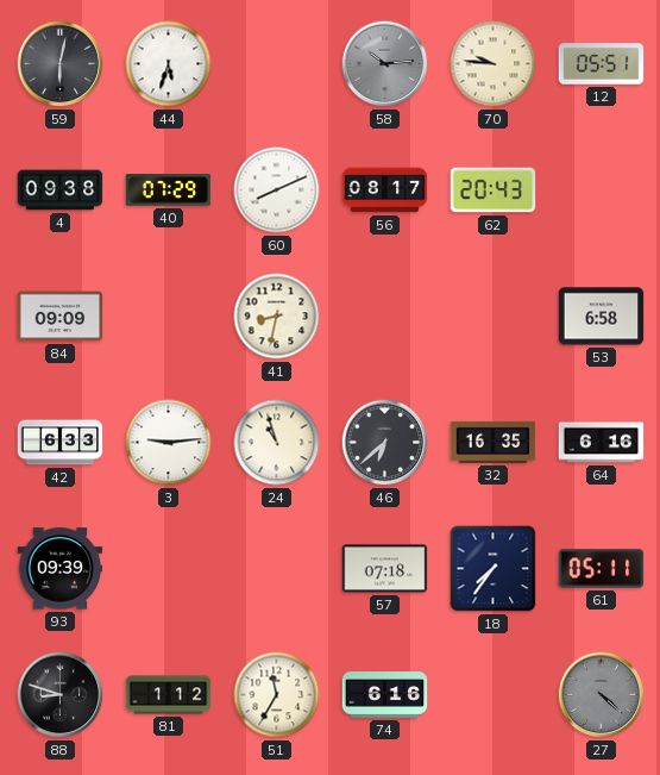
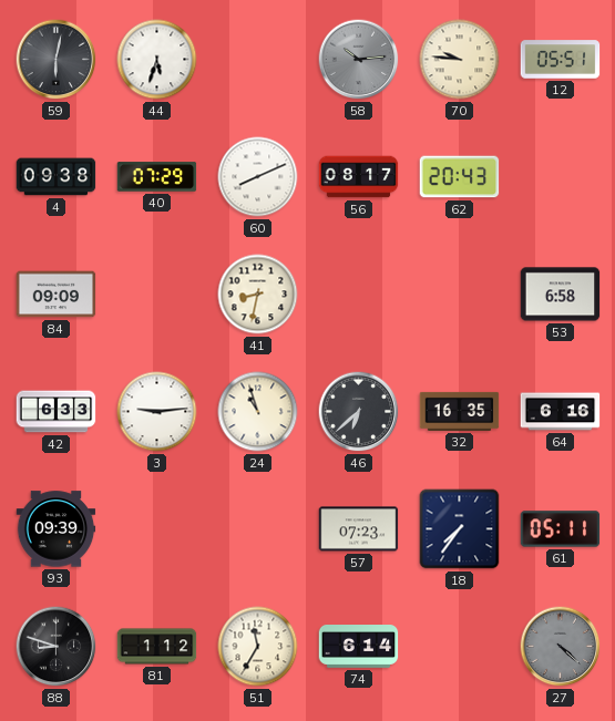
57: 07:18 -> 07:23 (359, 529)
74: 6:16 -> 6:14 (359, 647)
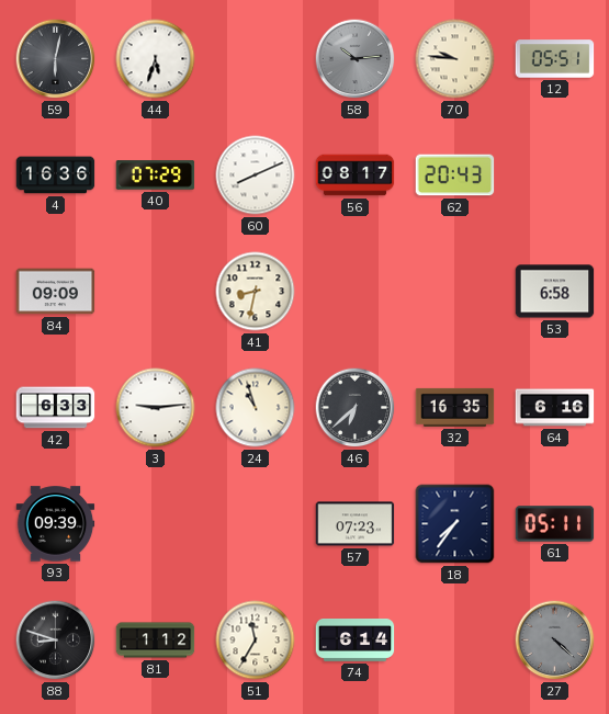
4: 09:38 -> 16:36 (56, 175)
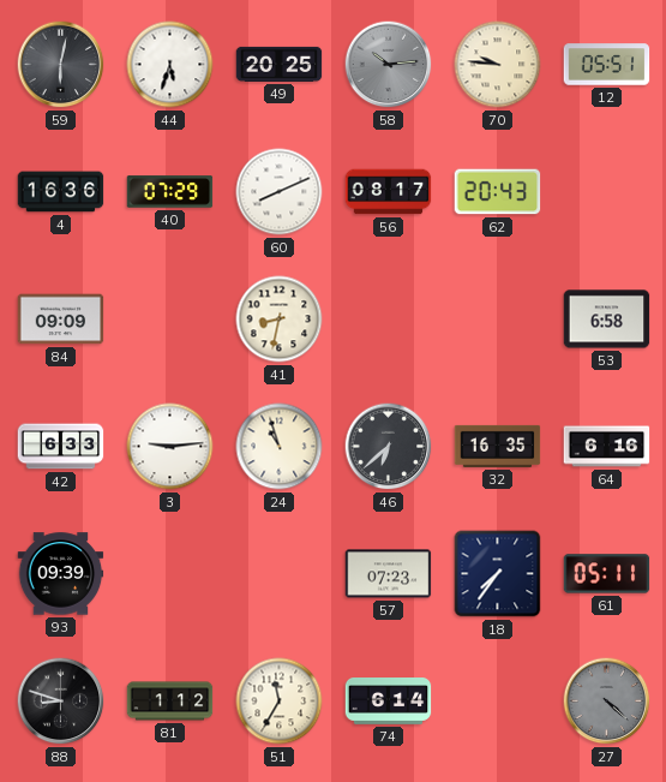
49: none -> 20:25 (280, 64)
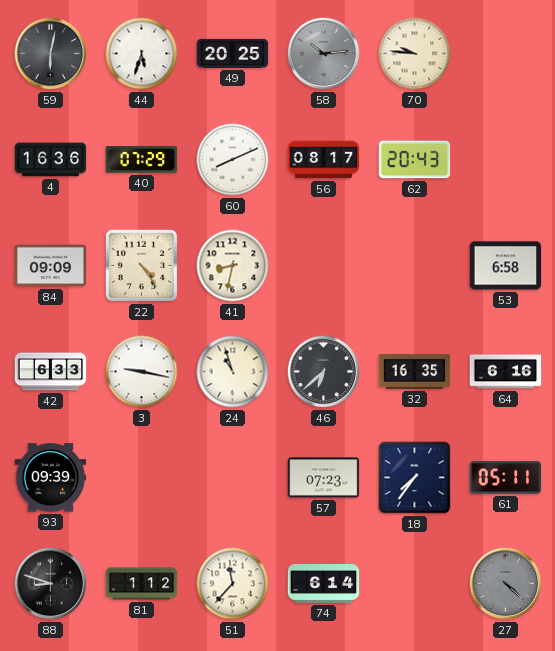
12: 05:51 -> none (607, 65)
22: none -> 4:24 (141, 265)
3: 9:14 -> 9:17 (142, 372)
51: 11:35 -> 11:37 (233, 584)
